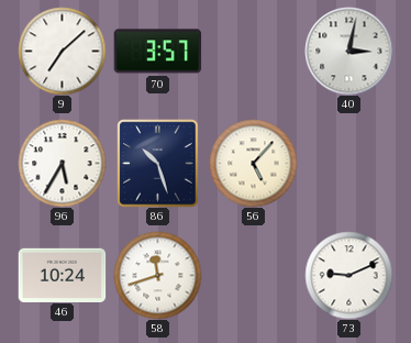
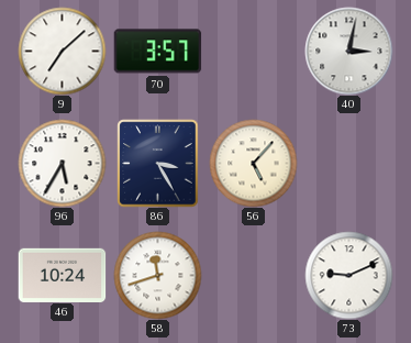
86: 10:27 -> 3:25 (158, 163)
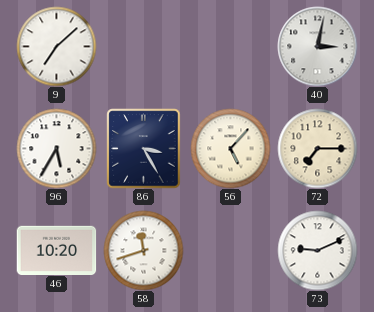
70: 3:57 -> none (157, 52)
72: none -> 7:15 (317, 148)
46: 10:24 -> 10:20 (56, 250)
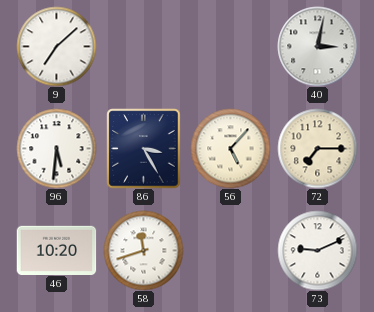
96: 5:35 -> 5:31 (56, 148)
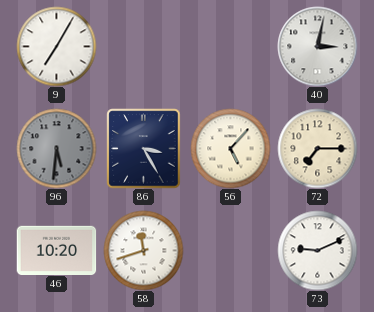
9: 7:08 -> 7:05 (56, 46)
96 dial: white -> grey (56, 148)
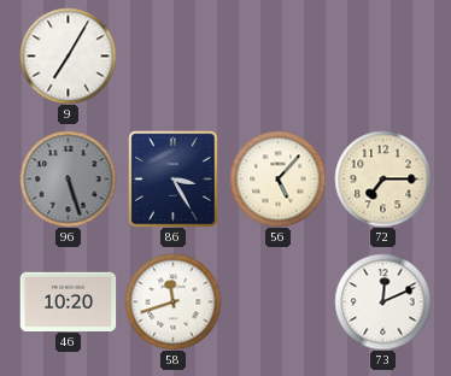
40: 3:02 -> none (317, 46)
96: 5:31 -> 5:27 (68, 178)
73: 9:11 -> 12:11 (382, 301)
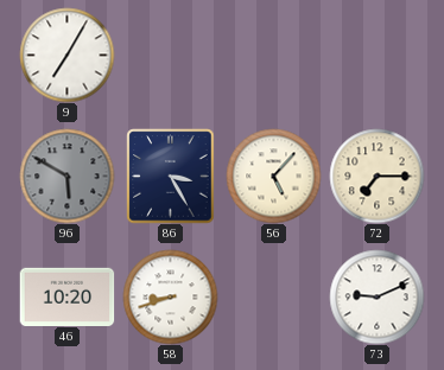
96: 5:27 -> 5:50 (66, 176)
58: 11:42 -> 8:42 (170, 296)
73: 12:11 -> 9:11 (376, 296)
